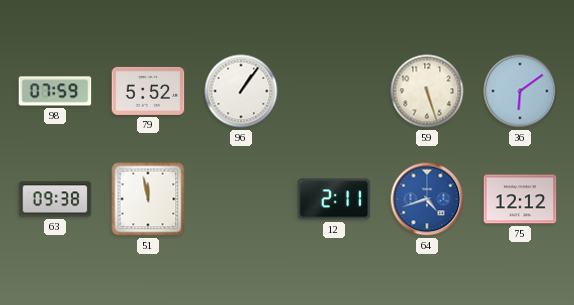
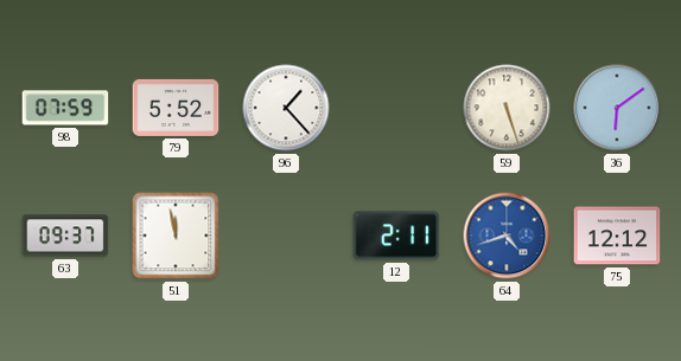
96: 1:06 -> 1:23 (286, 108)
63: 09:38 -> 09:37 (65, 236)
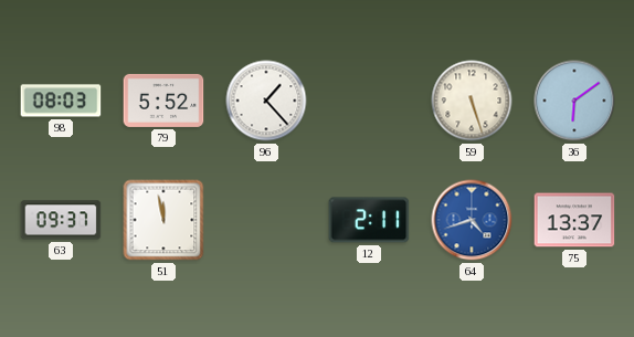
98: 07:59 -> 08:03 (61, 101)
75: 12:12 -> 13:37 (574, 220)
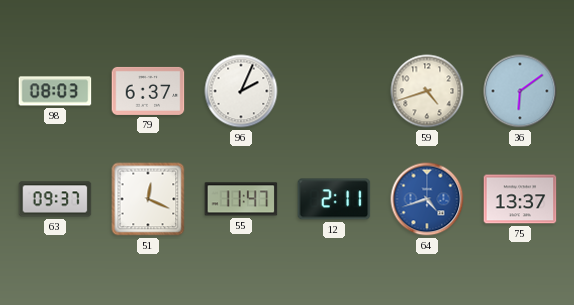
79: 5:52 -> 6:37 (148, 91)
96: 1:23 -> 2:04 (241, 91)
59: 5:27 -> 4:42 (427, 91)
51: 11:58 -> 12:19 (148, 199)
55: none -> 11:47 (241, 199)
